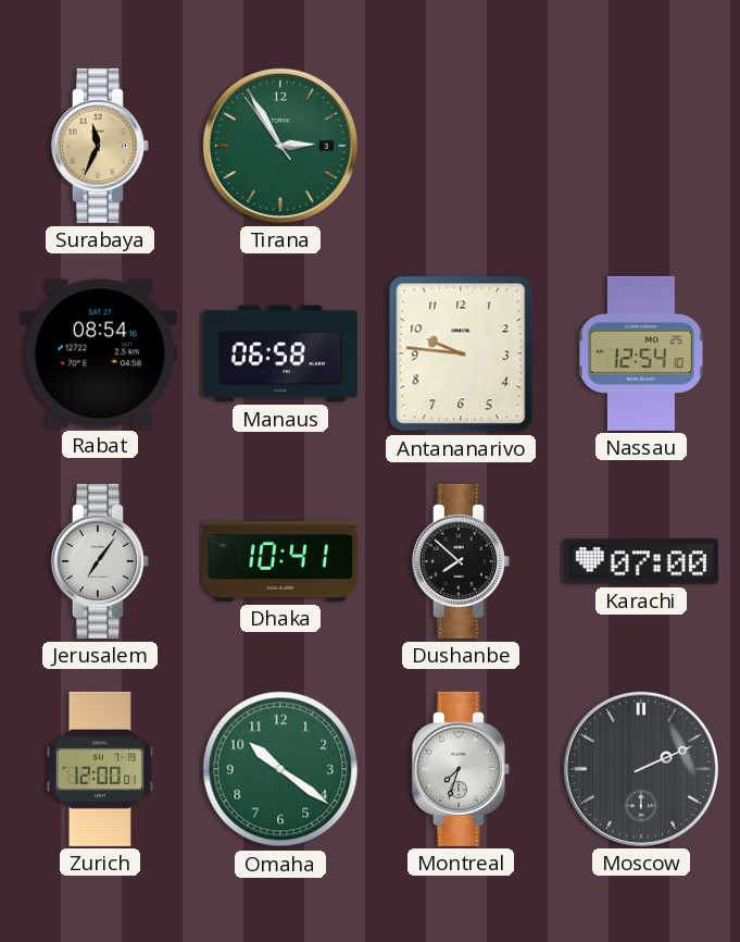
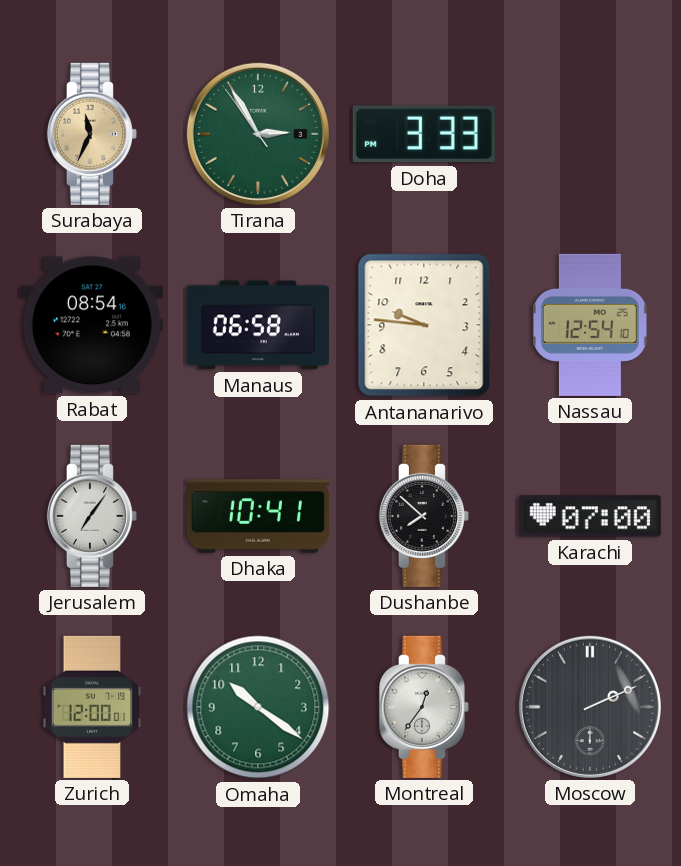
Doha: none -> 3:33 (424, 134)
Montreal: 7:33 -> 12:36 (424, 707)
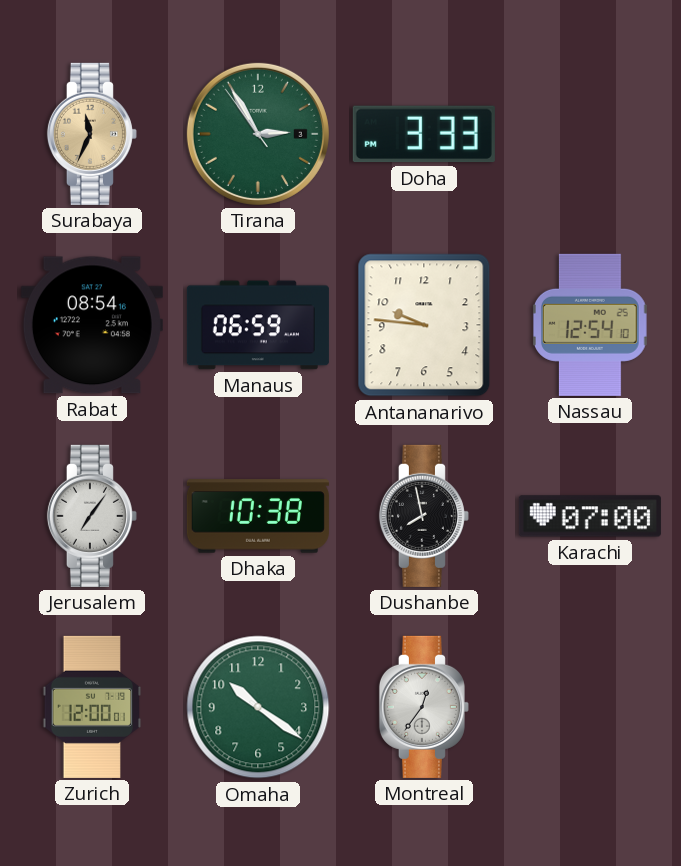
Manaus: 06:58 -> 06:59 (258, 325)
Dhaka: 10:41 -> 10:38 (258, 516)
Dushanbe: 7:52 -> 7:58 (424, 516)
Moscow: 2:11 -> none (590, 707)
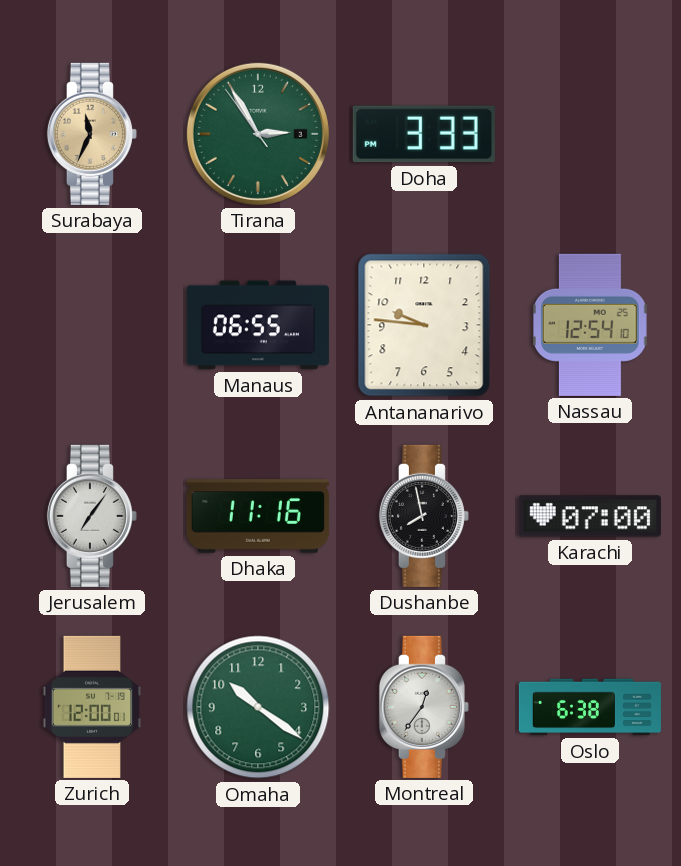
Rabat: 08:54 -> none (92, 325)
Manaus: 06:59 -> 06:55 (258, 325)
Dhaka: 10:38 -> 11:16 (258, 516)
Oslo: none -> 6:38 (590, 707)
